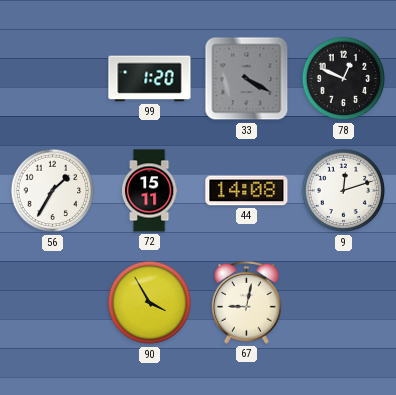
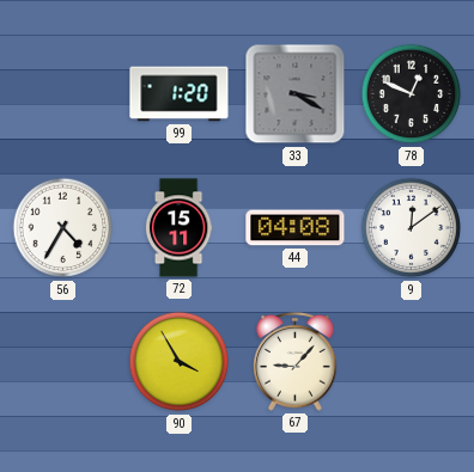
33: 4:20 -> 3:20 (296, 94)
56: 1:35 -> 4:35 (63, 228)
44: 14:08 -> 04:08 (296, 228)
9: 12:12 -> 12:09 (412, 228)
67: 9:02 -> 9:07 (296, 362)
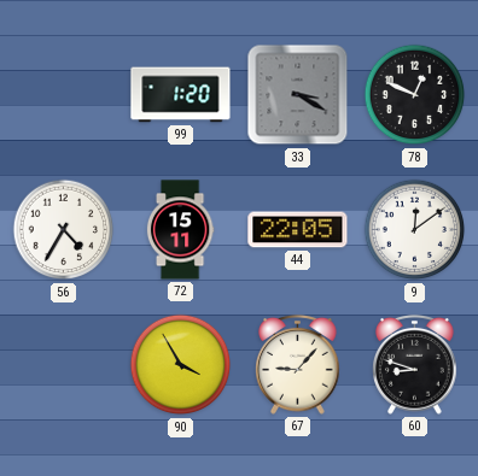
44: 04:08 -> 22:05 (298, 230)
60: none -> 8:48 (415, 365)
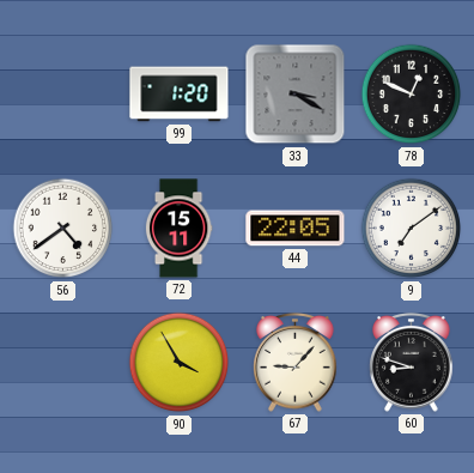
56: 4:35 -> 4:39 (63, 229)
9: 12:09 -> 7:09 (412, 229)
